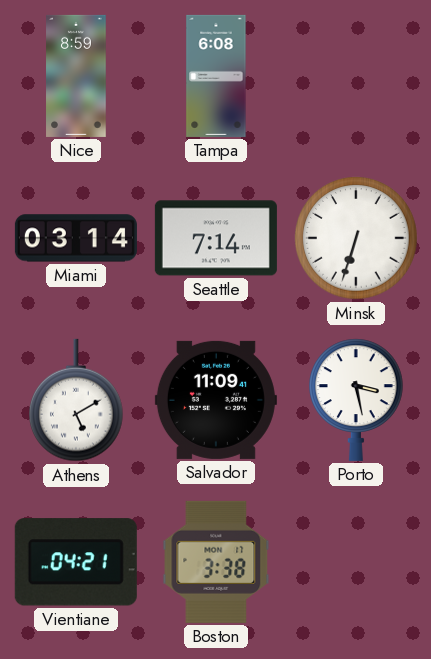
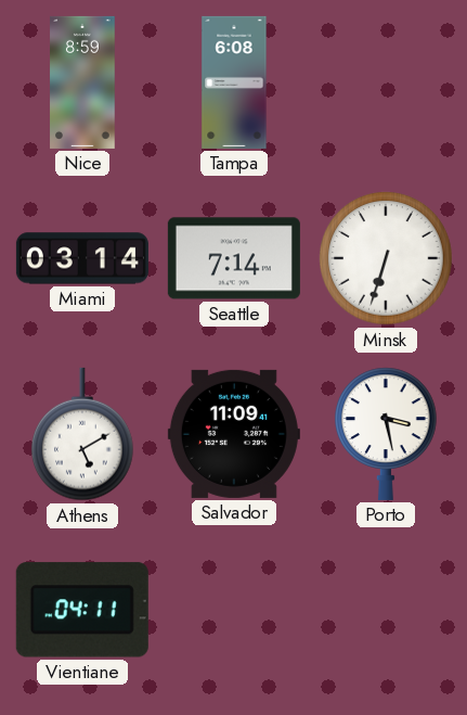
Vientiane: 04:21 -> 04:11 (82, 610)
Boston: 3:38 -> none (216, 562)
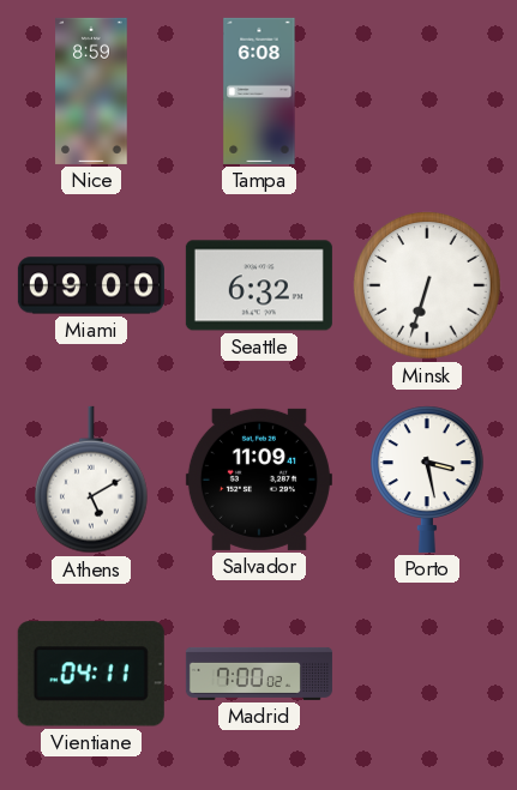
Miami: 03:14 -> 09:00 (91, 285)
Seattle: 7:14 -> 6:32 (259, 285)
Madrid: none -> 7:00 (259, 674)
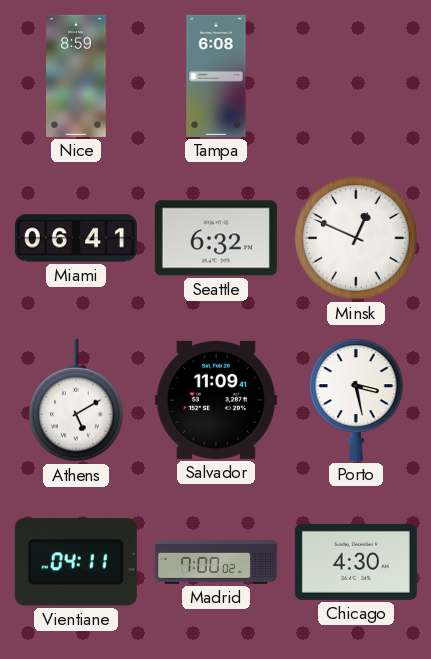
Miami: 09:00 -> 06:41 (76, 238)
Minsk: 6:33 -> 12:49 (356, 238)
Chicago: none -> 4:30 (356, 562)
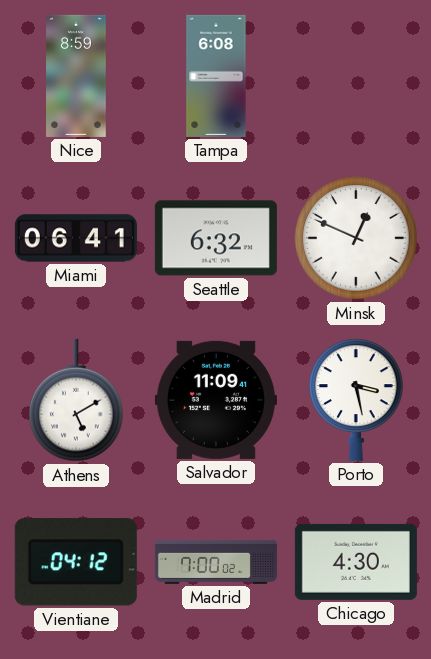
Vientiane: 04:11 -> 04:12 (76, 562)
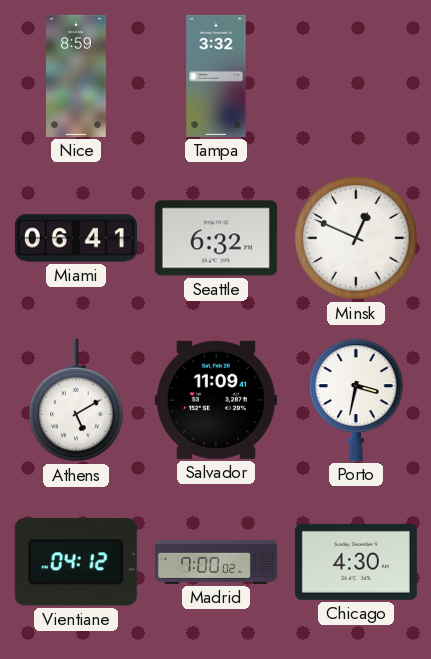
Tampa: 6:08 -> 3:32 (216, 76)
Porto: 3:28 -> 3:32 (357, 400)
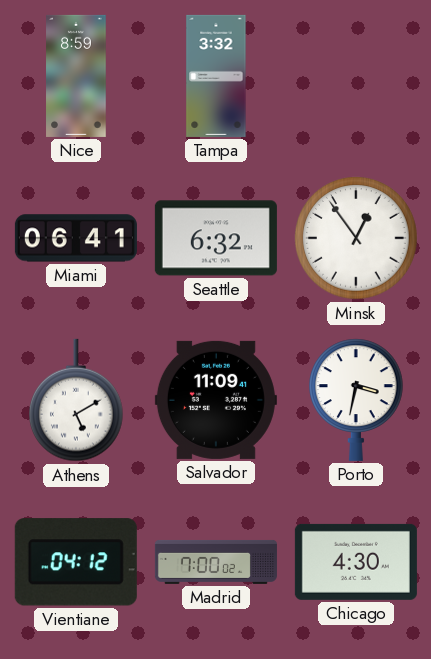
Minsk: 12:49 -> 12:54 (356, 238)
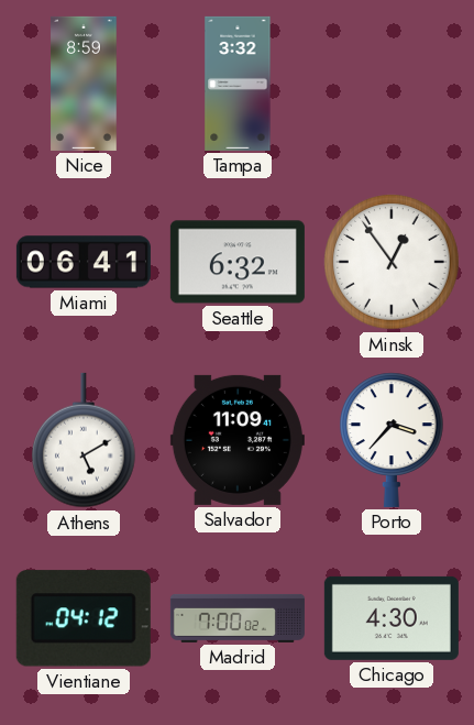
Porto: 3:32 -> 3:37 (393, 440)
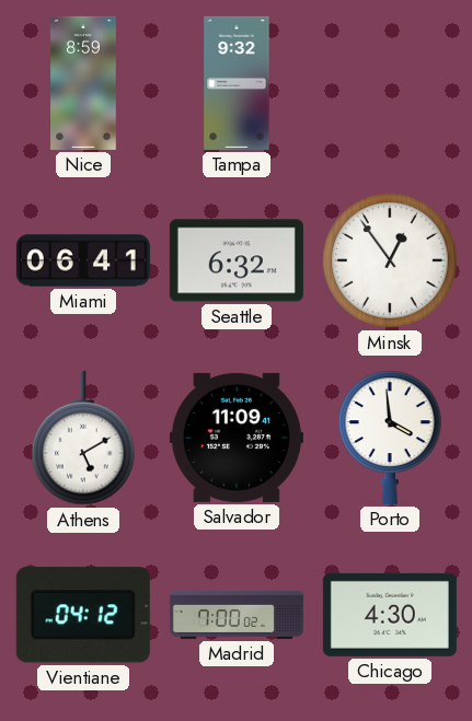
Tampa: 3:32 -> 9:32 (237, 83)
Porto: 3:37 -> 3:59 (391, 438)
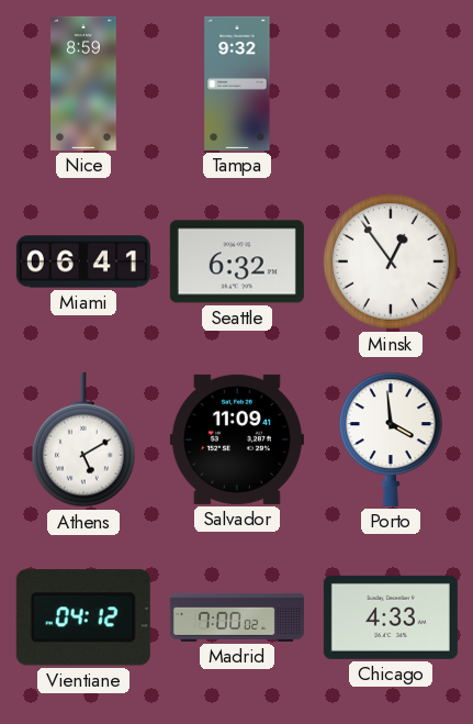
Chicago: 4:30 -> 4:33 (391, 617)
